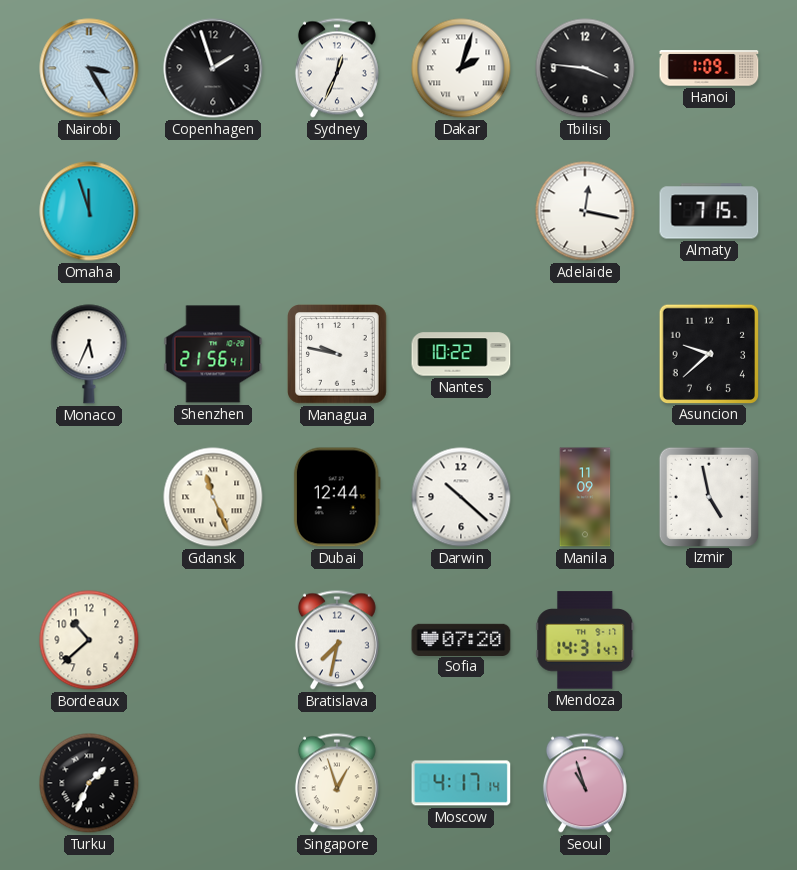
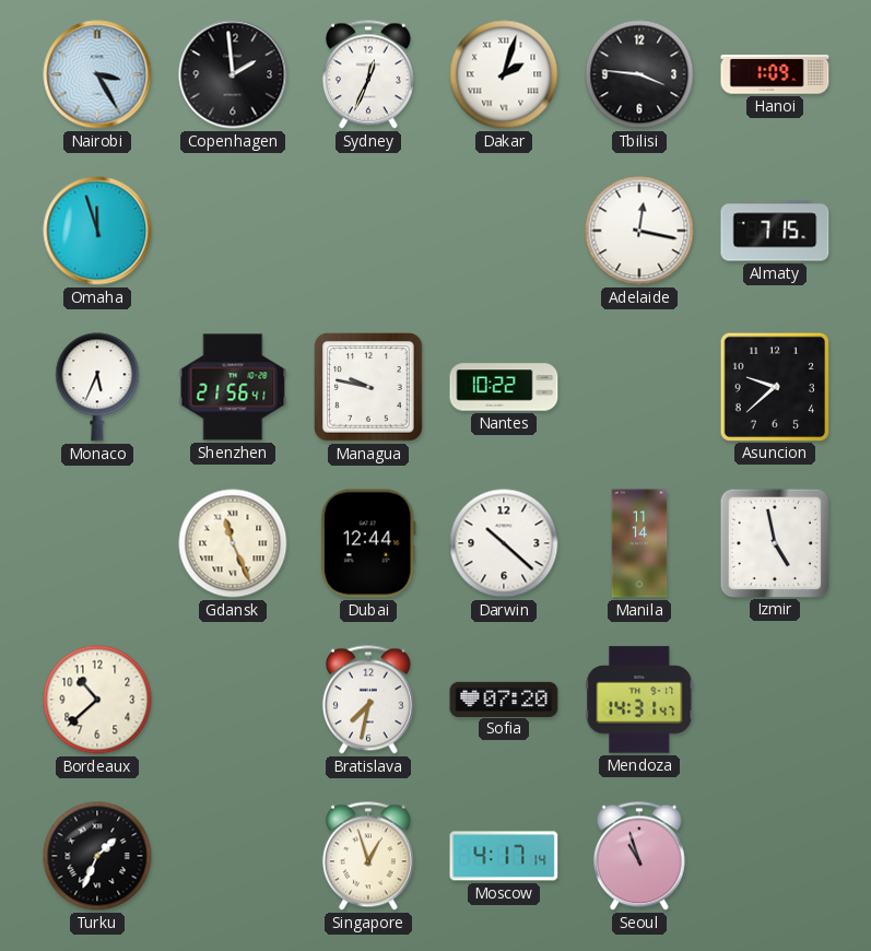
Copenhagen: 1:57 -> 1:59 (233, 74)
Manila: 11:09 -> 11:14 (639, 543)
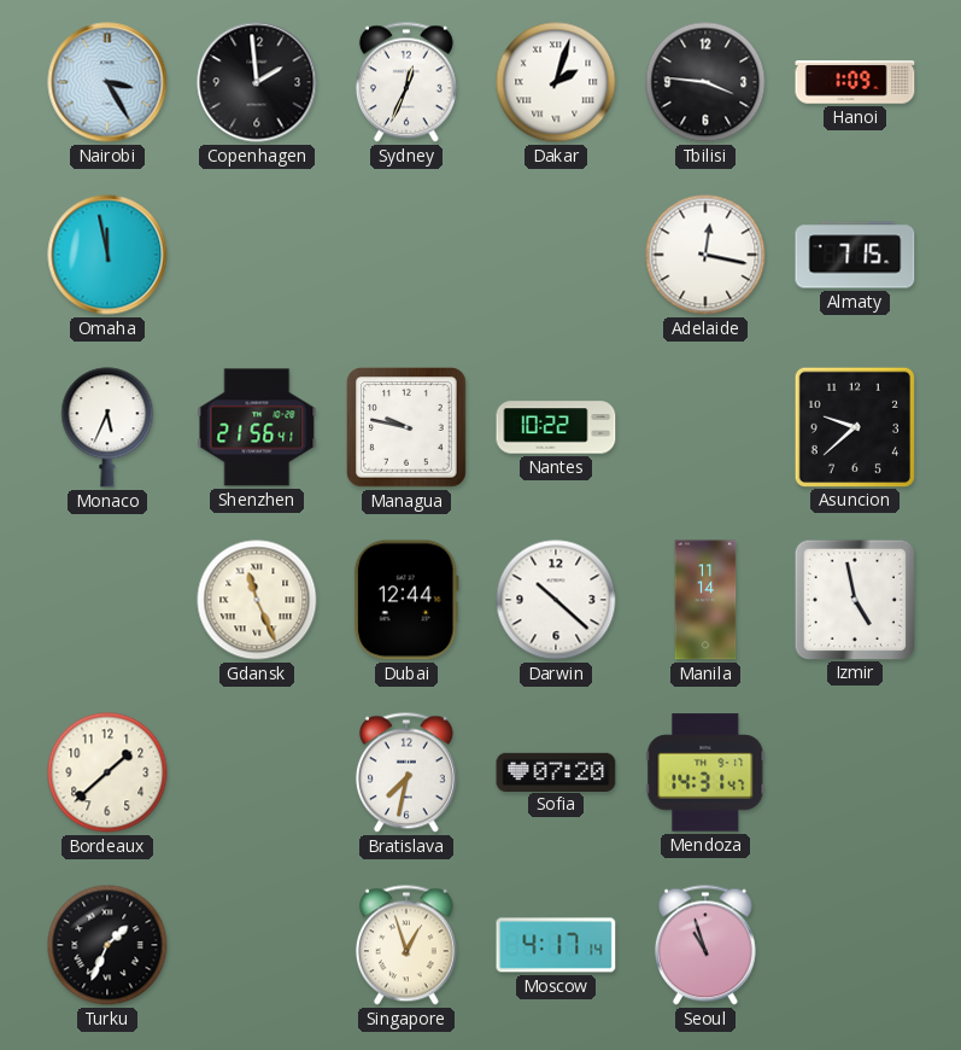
Omaha: 11:57 -> 11:58 (107, 255)
Bordeaux: 10:38 -> 1:38 (107, 772)
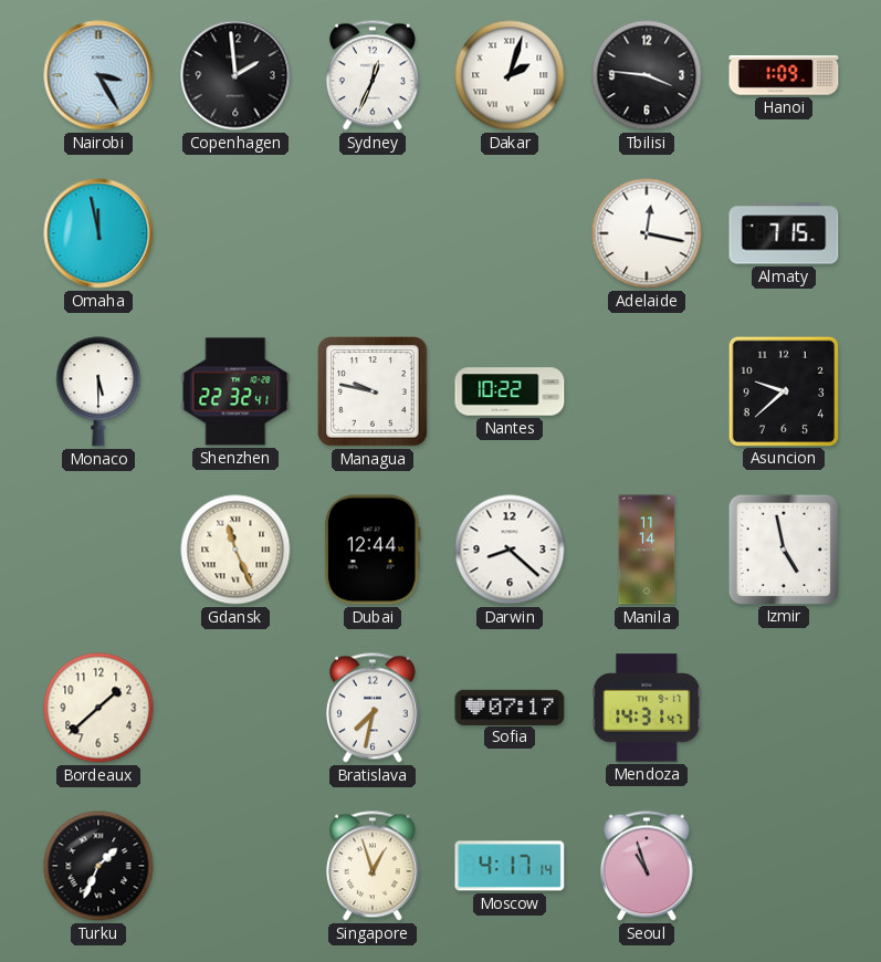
Monaco: 5:34 -> 5:30 (98, 391)
Shenzhen: 21:56 -> 22:32 (235, 391)
Darwin: 10:22 -> 8:22 (510, 550)
Sofia: 07:20 -> 07:17 (510, 707)
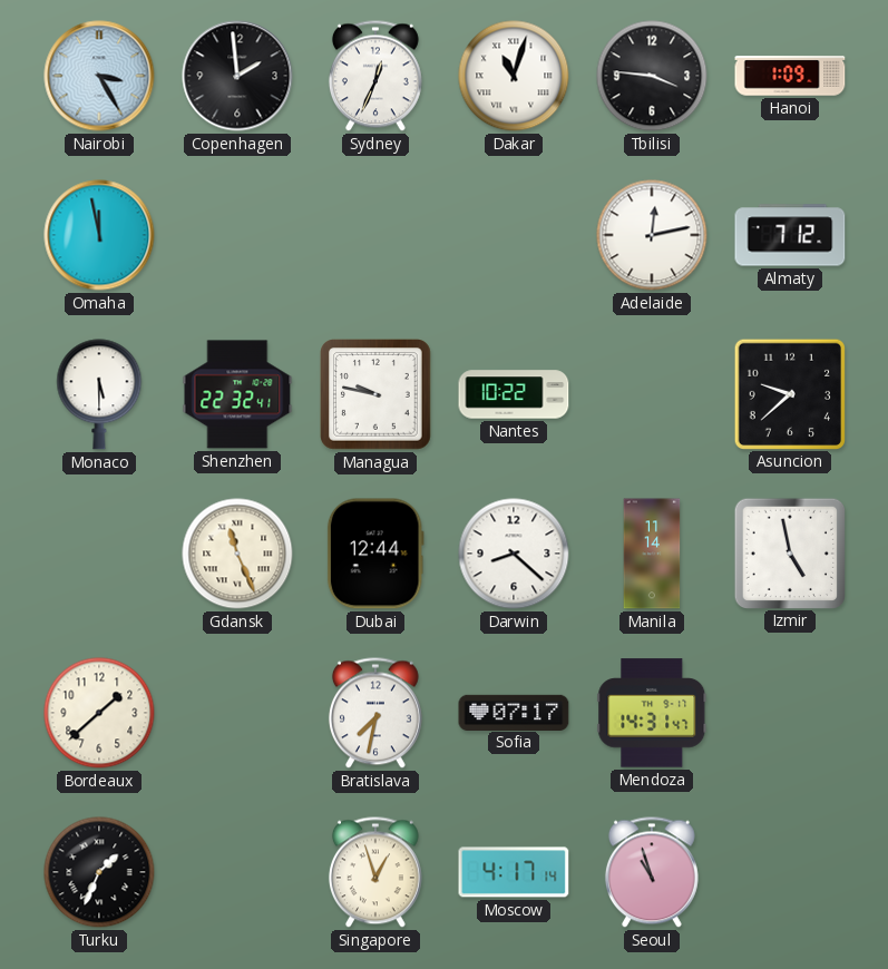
Dakar: 2:03 -> 11:03 (514, 76)
Adelaide: 12:17 -> 12:13 (652, 235)
Almaty: 7:15 -> 7:12 (790, 235)
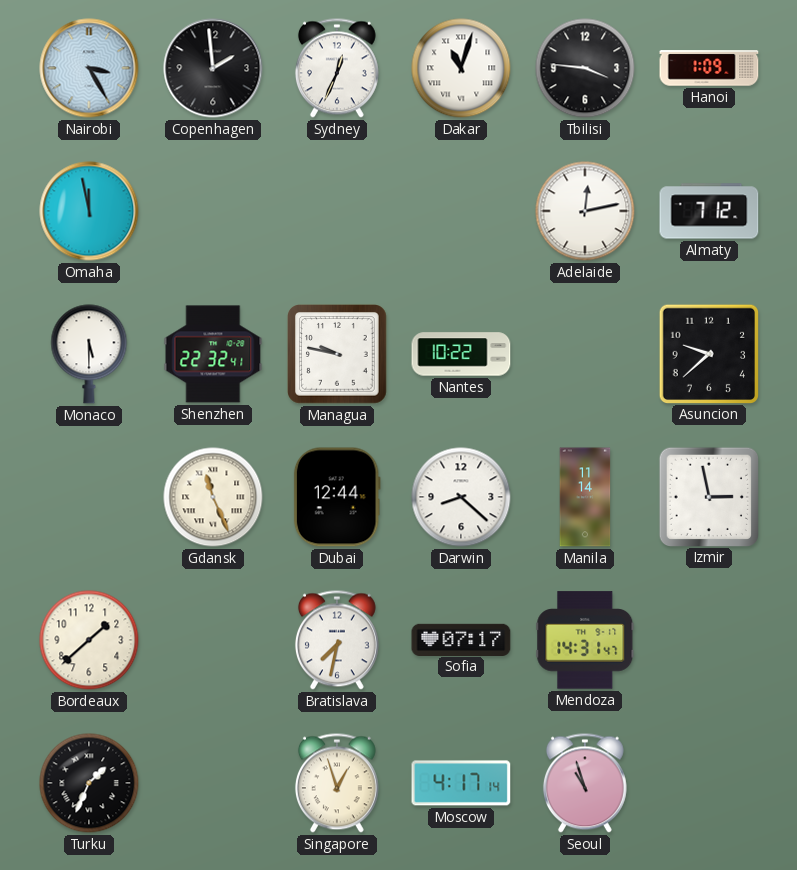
Izmir: 4:58 -> 2:58 (708, 496)
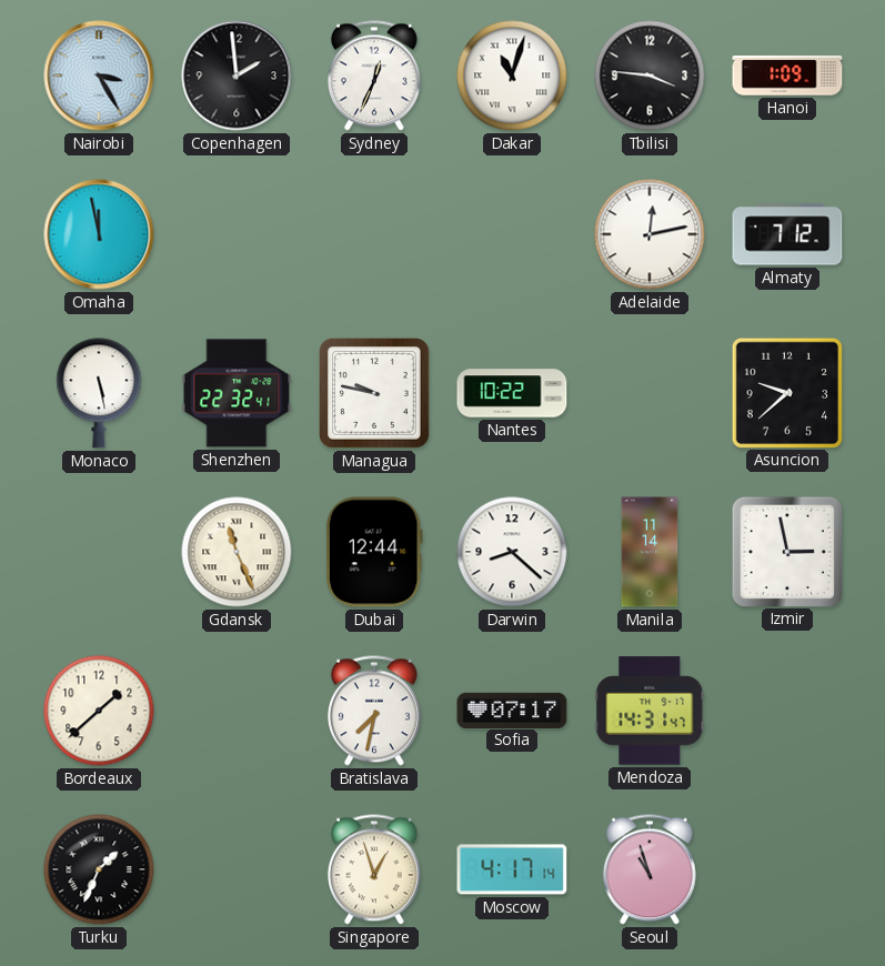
Monaco: 5:30 -> 5:28 (99, 393)
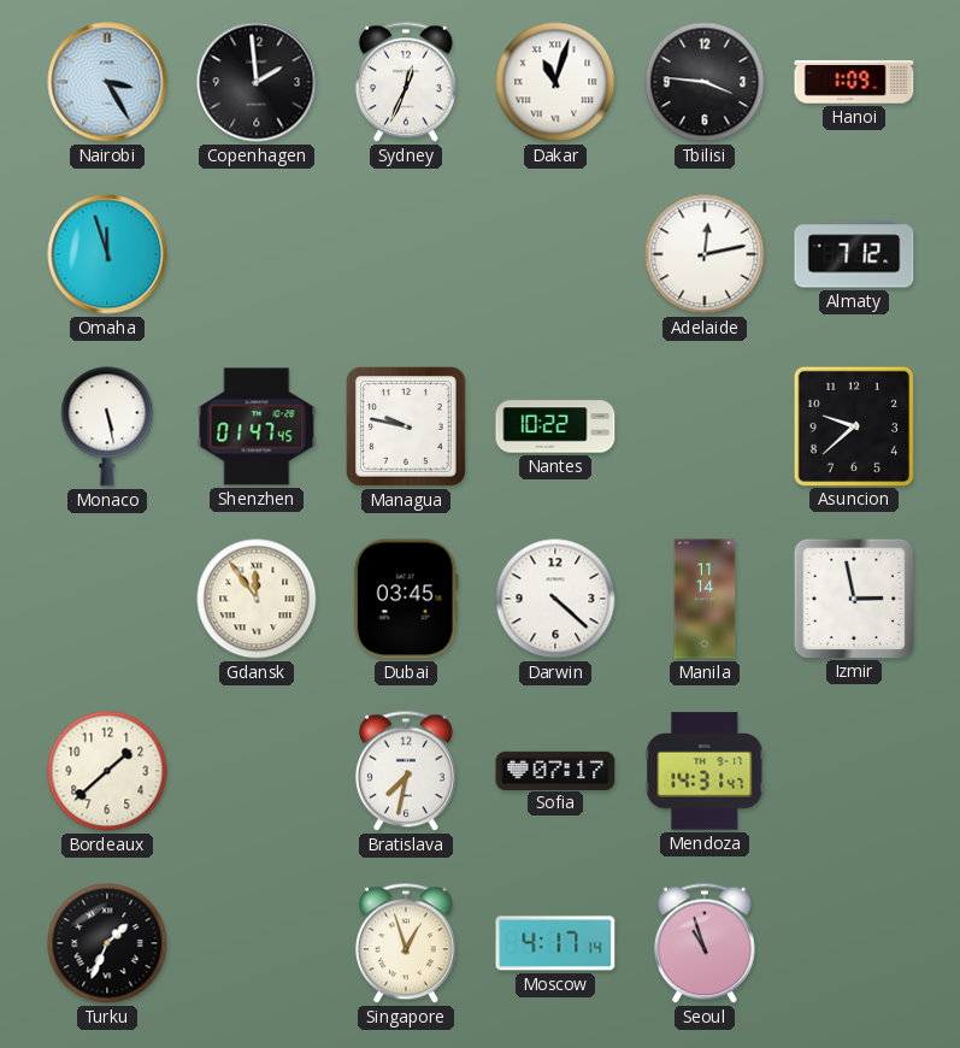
Omaha: 11:58 -> 11:57 (107, 254)
Shenzhen: 22:32 -> 01:47 (257, 426)
Gdansk: 11:26 -> 11:54 (257, 599)
Dubai: 12:44 -> 03:45 (406, 599)
Darwin: 8:22 -> 4:22 (555, 599)
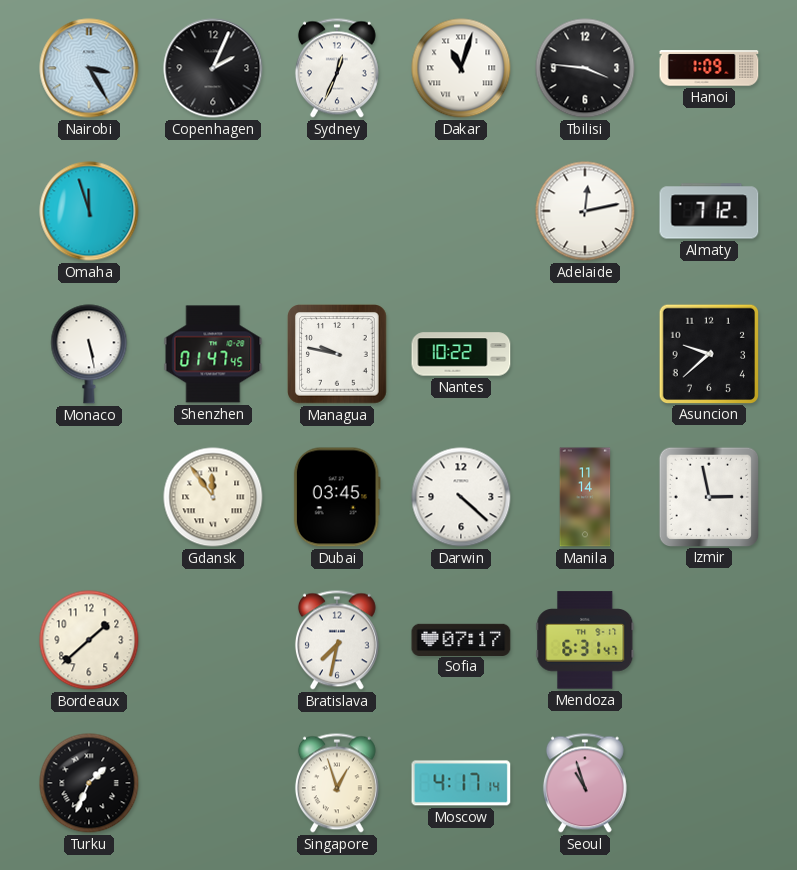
Copenhagen: 1:59 -> 2:04 (213, 68)
Mendoza: 14:31 -> 6:31 (585, 640)
